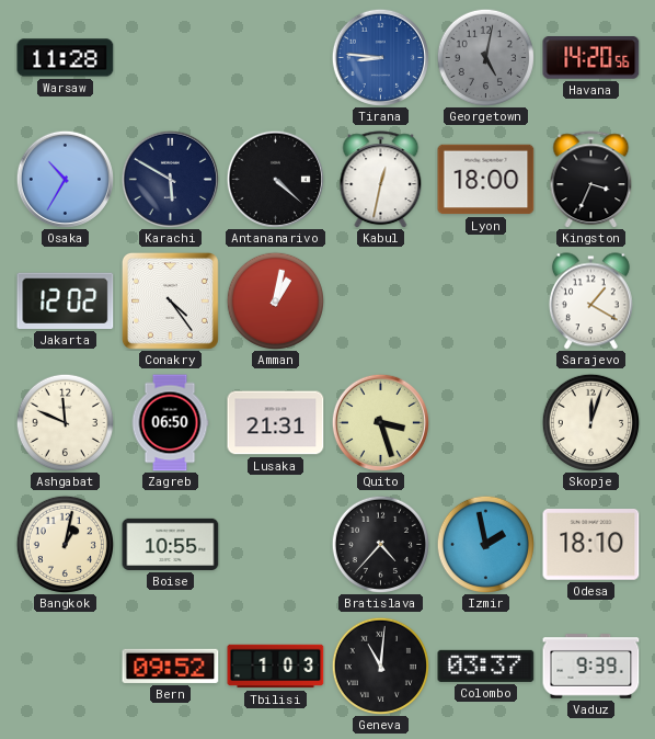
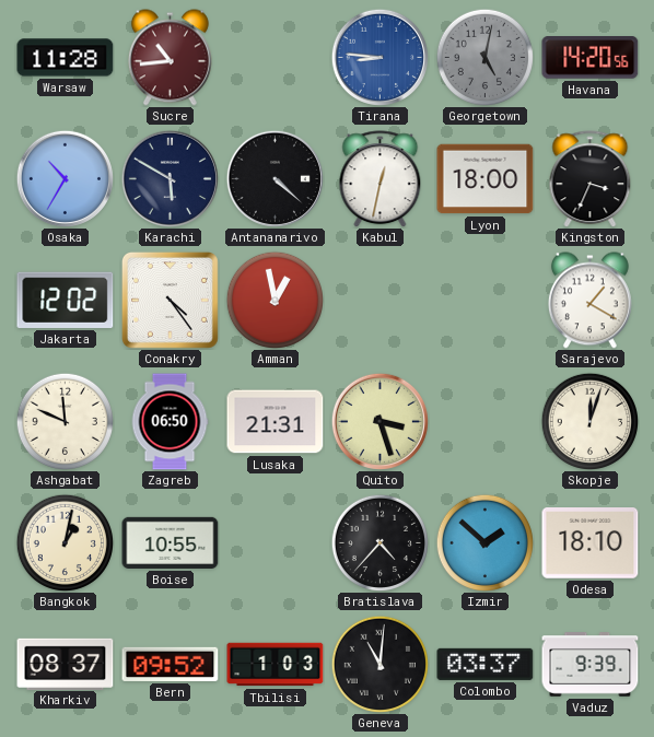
Sucre: none -> 10:44 (170, 58)
Amman: 1:02 -> 12:58 (275, 300)
Izmir: 1:58 -> 1:52 (484, 542)
Kharkiv: none -> 08:37 (66, 664)
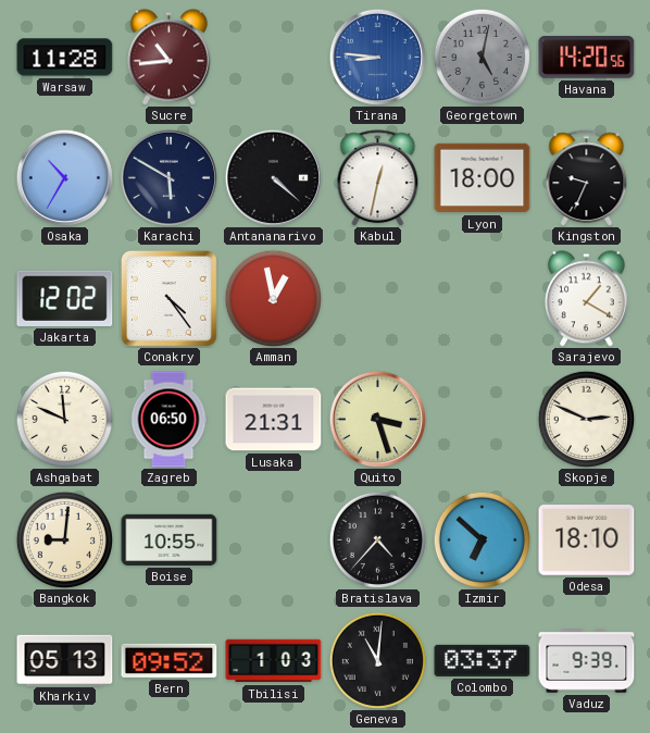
Kingston: 3:34 -> 9:34 (587, 178)
Skopje: 12:03 -> 2:49 (586, 419)
Bangkok: 1:02 -> 9:01 (64, 539)
Izmir: 1:52 -> 6:52 (482, 539)
Kharkiv: 08:37 -> 05:13 (65, 660)
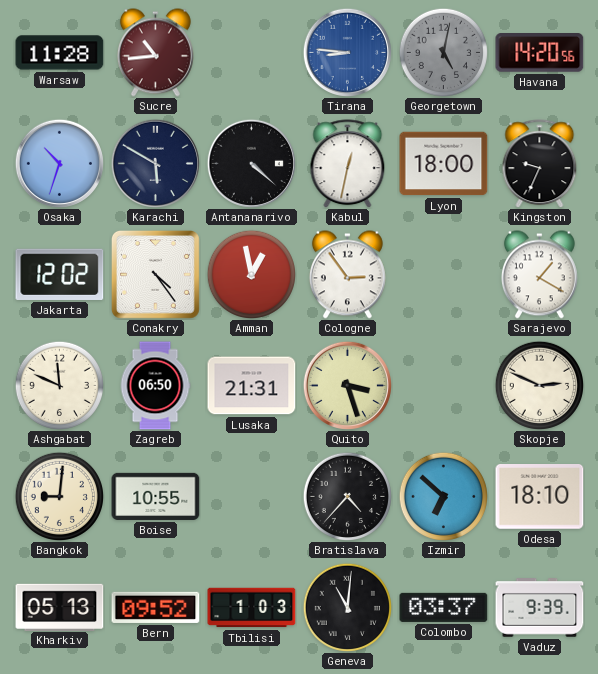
Osaka: 10:35 -> 10:33 (59, 163)
Cologne: none -> 2:54 (347, 275)
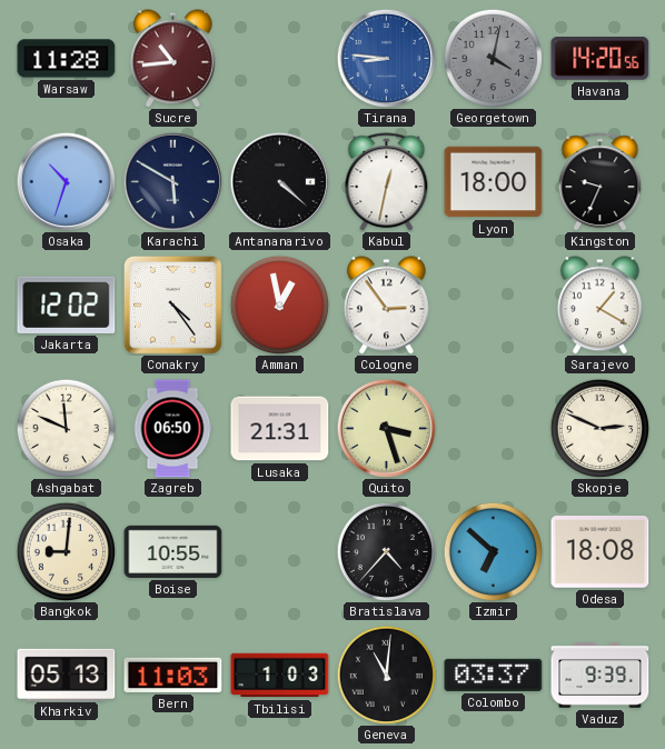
Georgetown: 5:02 -> 4:02 (493, 58)
Odesa: 18:10 -> 18:08 (601, 552)
Bern: 09:52 -> 11:03 (173, 675)
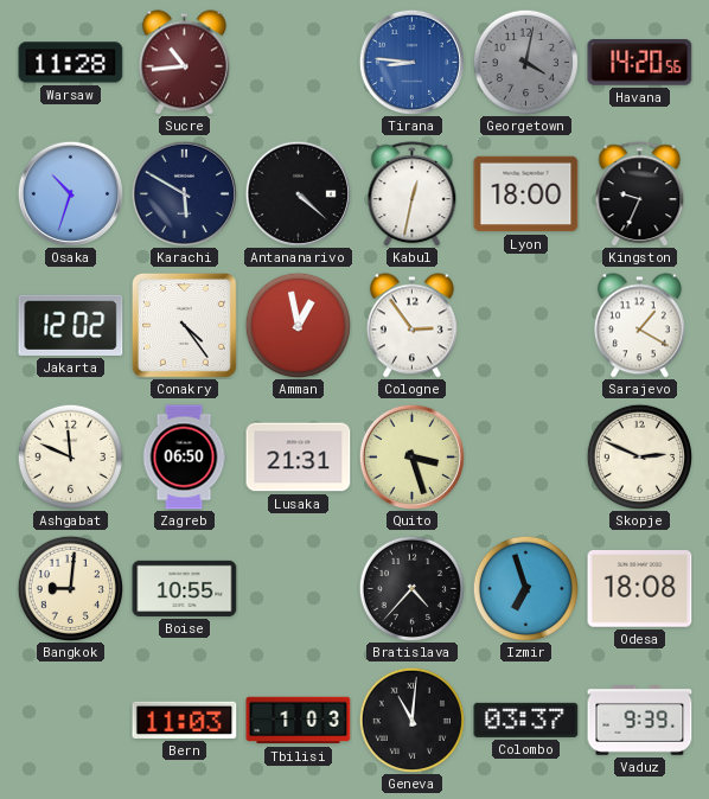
Izmir: 6:52 -> 6:57 (525, 588)
Kharkiv: 05:13 -> none (67, 675)
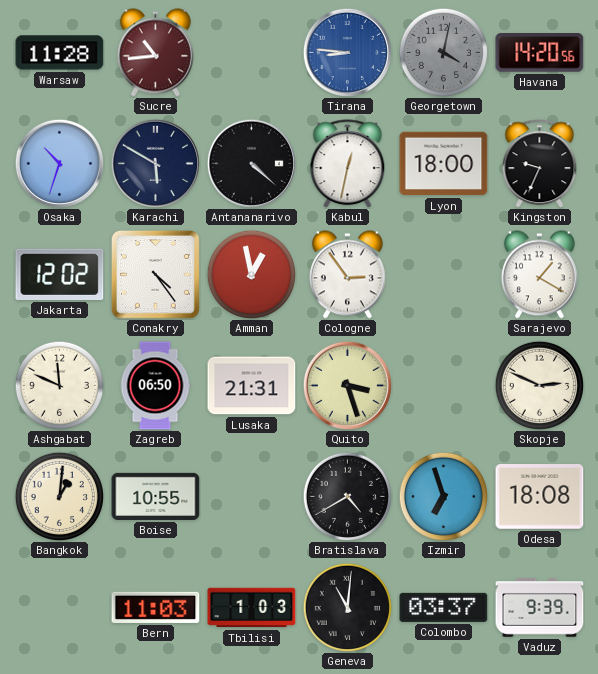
Bangkok: 9:01 -> 1:01 (59, 496)
Bratislava: 4:37 -> 4:40 (347, 496)
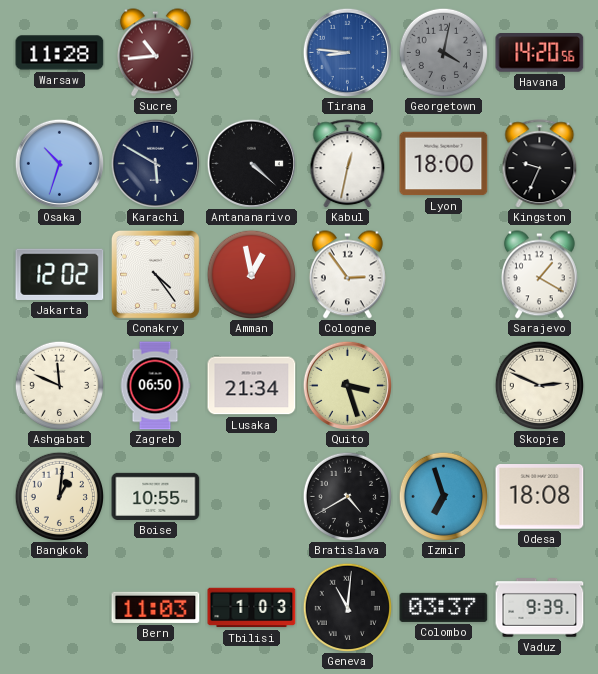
Lusaka: 21:31 -> 21:34 (252, 386)
